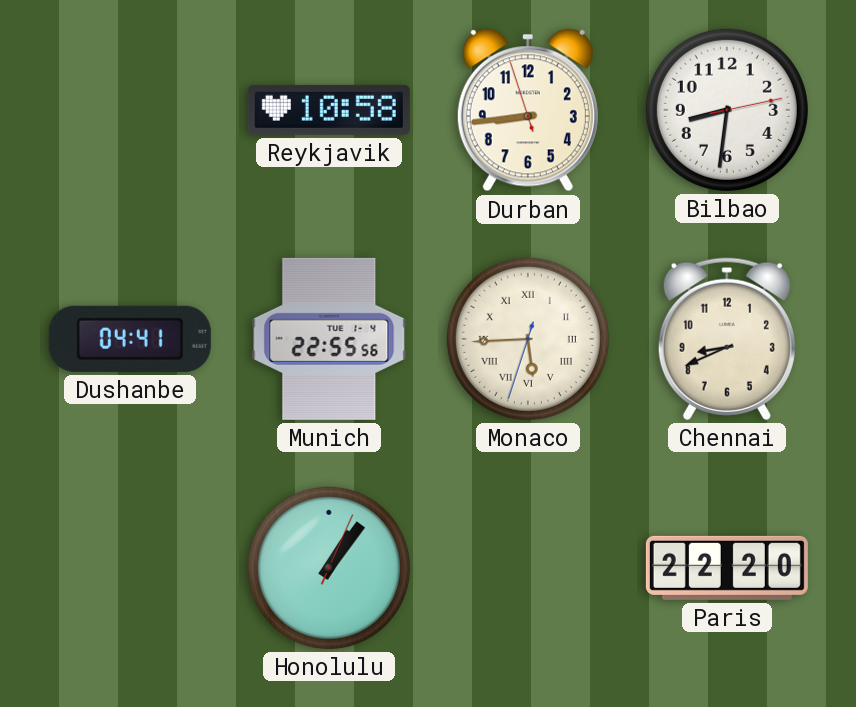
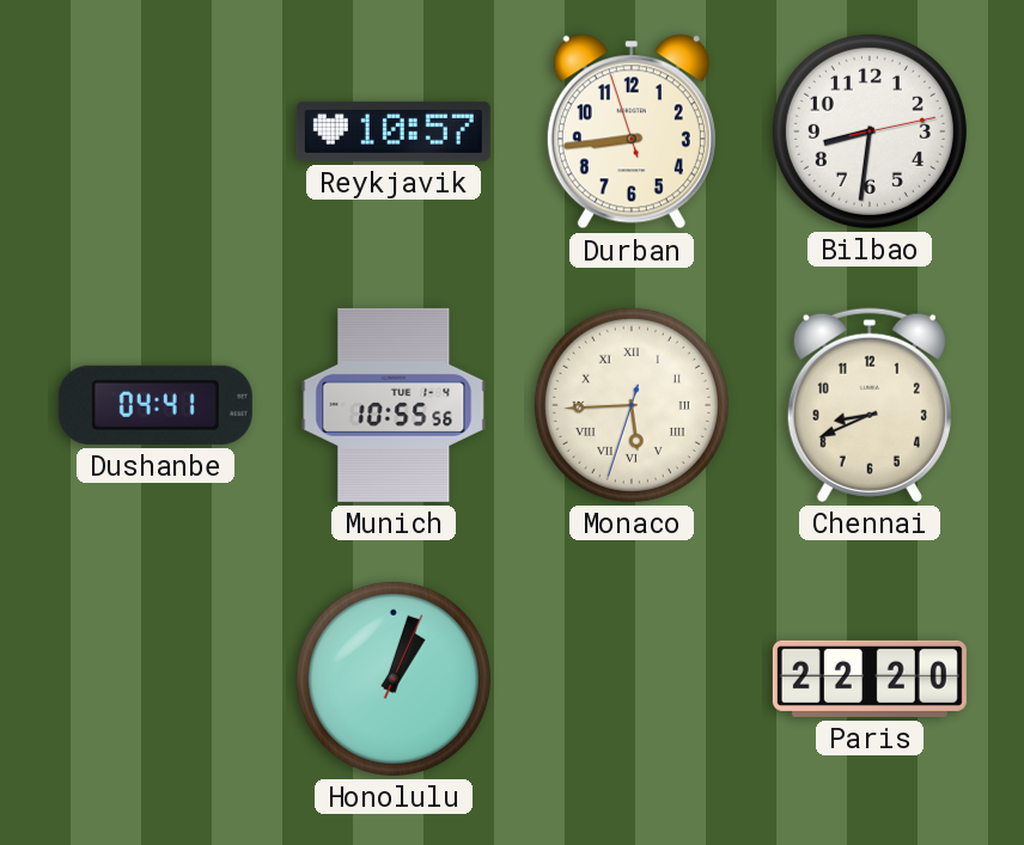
Reykjavik: 10:58 -> 10:57 (394, 131)
Munich: 22:55 -> 10:55 (394, 405)
Honolulu: 1:06 -> 1:03 (394, 679)
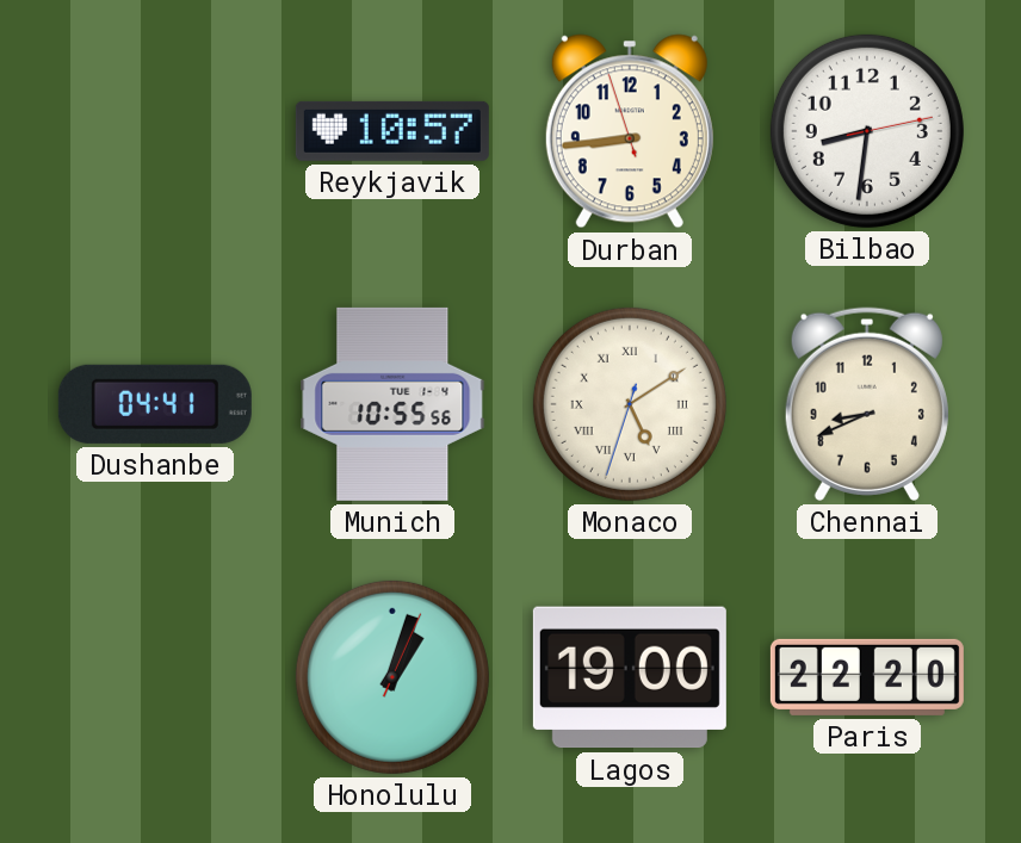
Monaco: 5:44 -> 5:09 (630, 404)
Lagos: none -> 19:00 (630, 677)
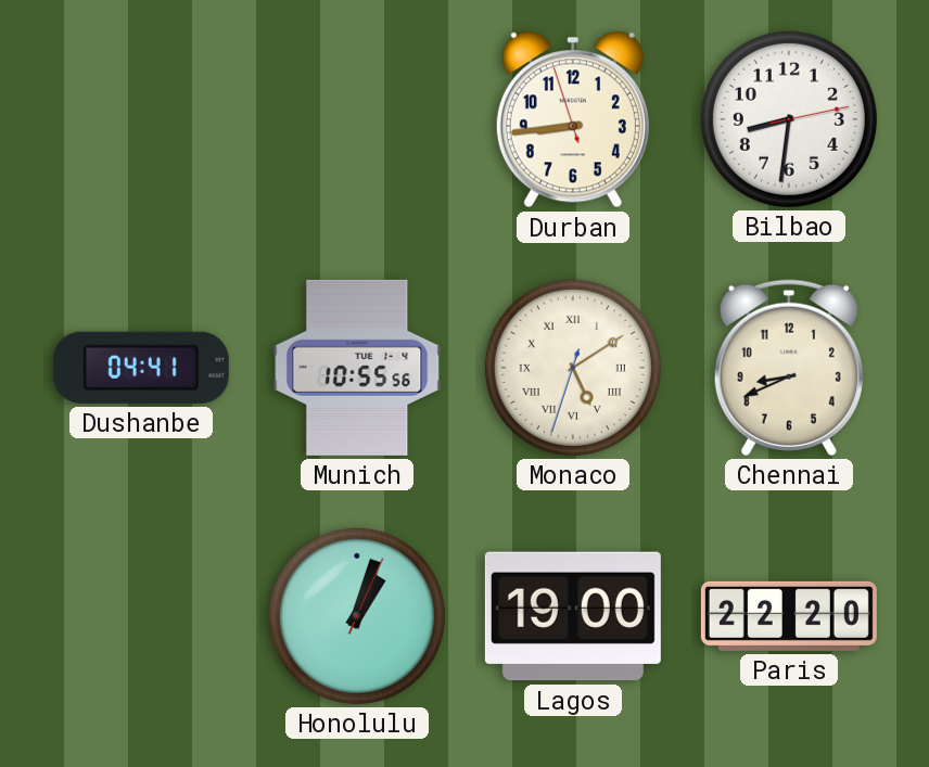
Reykjavik: 10:57 -> none (392, 131)
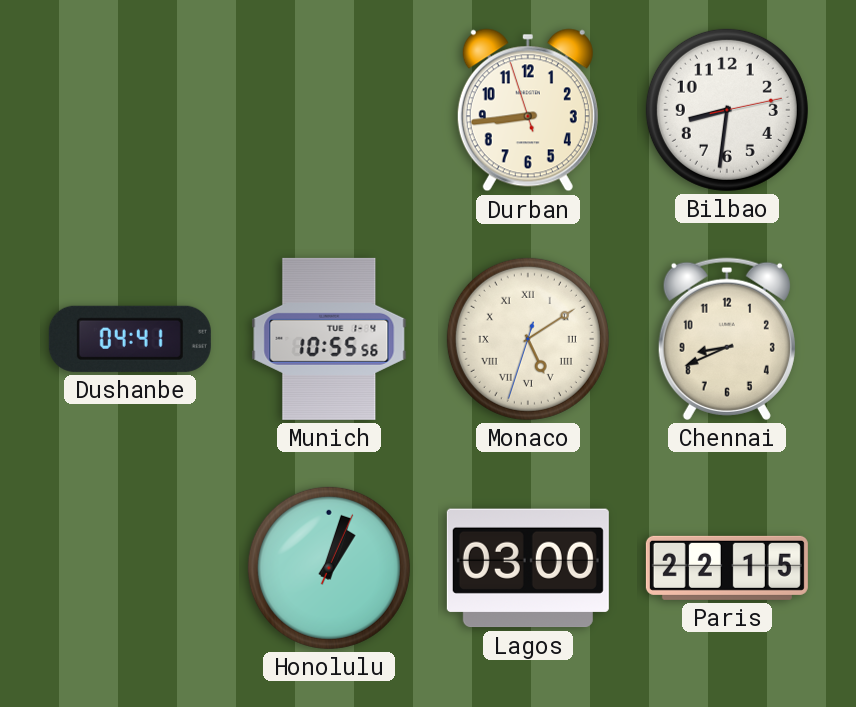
Lagos: 19:00 -> 03:00 (528, 568)
Paris: 22:20 -> 22:15 (727, 568)
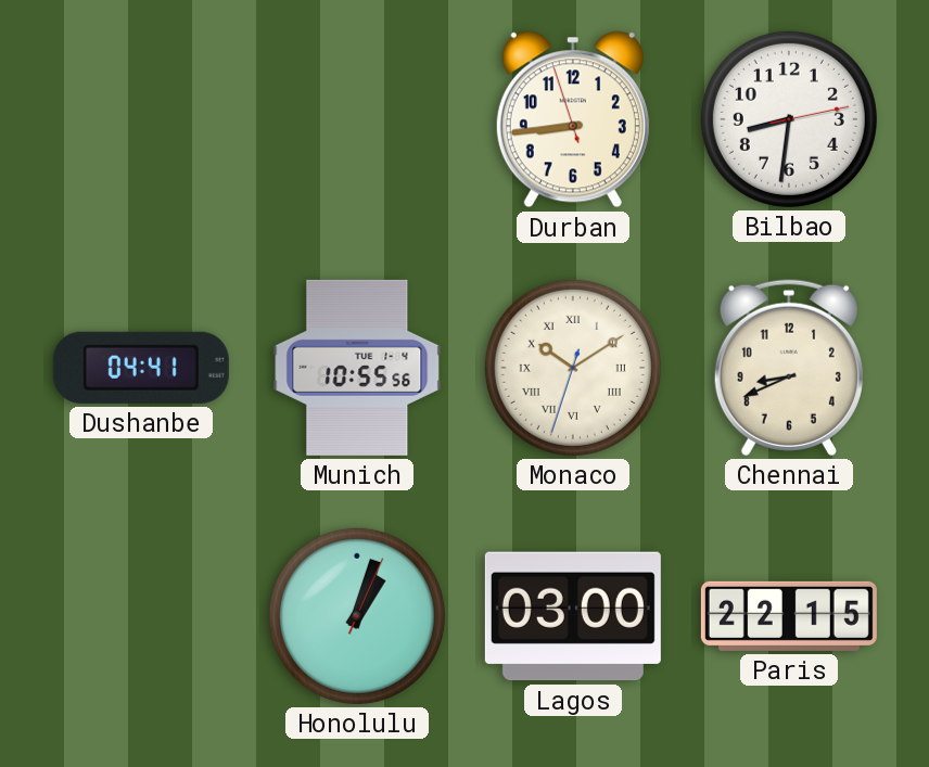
Monaco: 5:09 -> 10:09 (573, 368)
